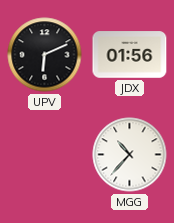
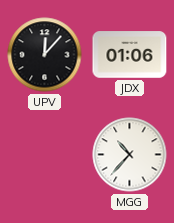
UPV: 6:11 -> 12:07 (45, 55)
JDX: 01:56 -> 01:06 (130, 55)
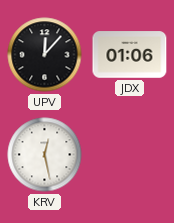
KRV: none -> 12:28 (45, 155)
MGG: 10:37 -> none (130, 155)
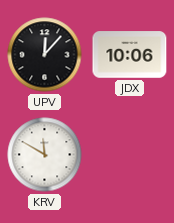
JDX: 01:06 -> 10:06 (130, 55)
KRV: 12:28 -> 11:50 (45, 155)
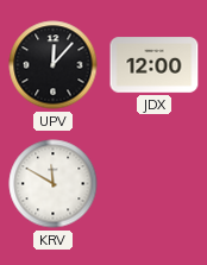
JDX: 10:06 -> 12:00 (155, 65)
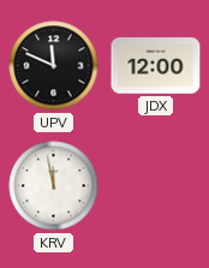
UPV: 12:07 -> 11:49 (54, 66)
KRV: 11:50 -> 11:58 (54, 186)
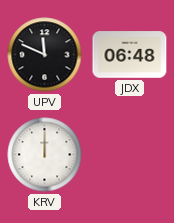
JDX: 12:00 -> 06:48 (130, 55)
KRV: 11:58 -> 12:00 (45, 155)
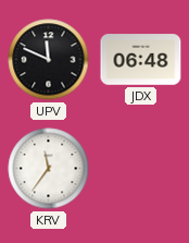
KRV: 12:00 -> 11:36 (49, 169)
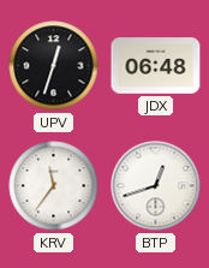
UPV: 11:49 -> 12:33 (54, 66)
BTP: none -> 12:42 (156, 186)
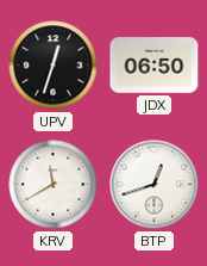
JDX: 06:48 -> 06:50 (155, 66)
KRV: 11:36 -> 11:40 (54, 185)
